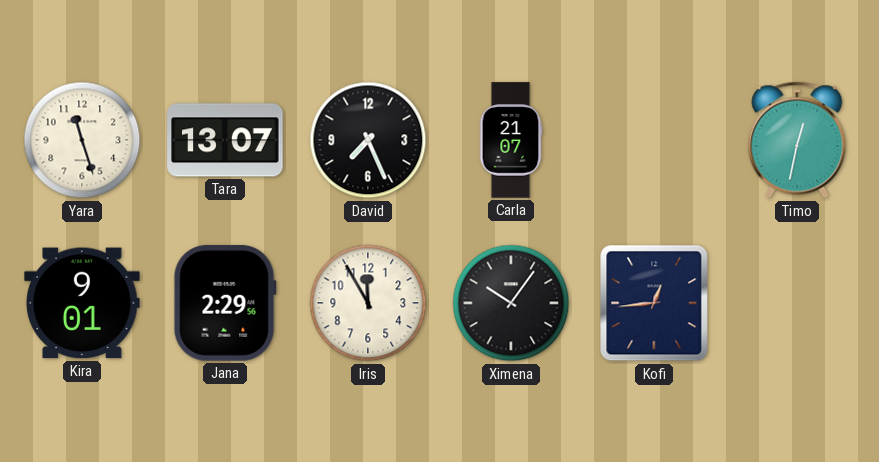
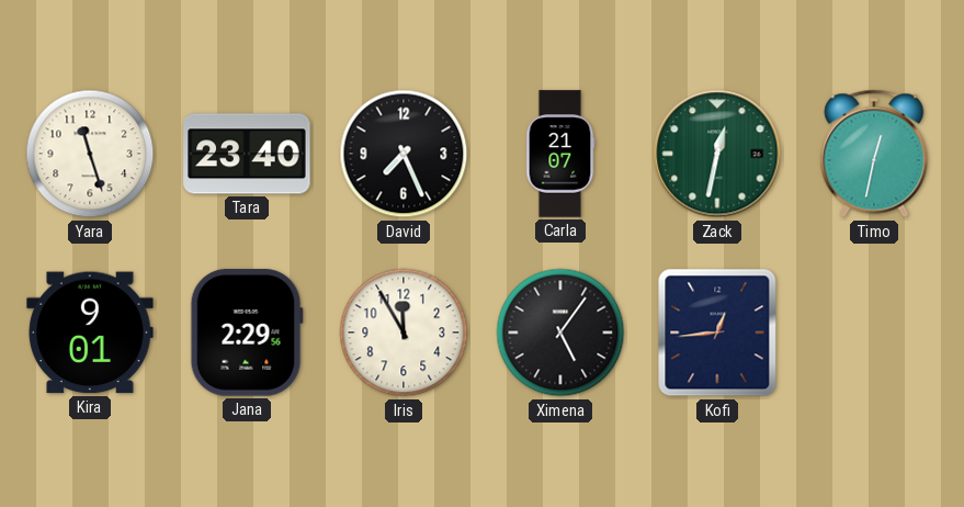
Tara: 13:07 -> 23:40 (247, 154)
Zack: none -> 12:32 (717, 154)
Ximena: 10:06 -> 5:06 (560, 333)
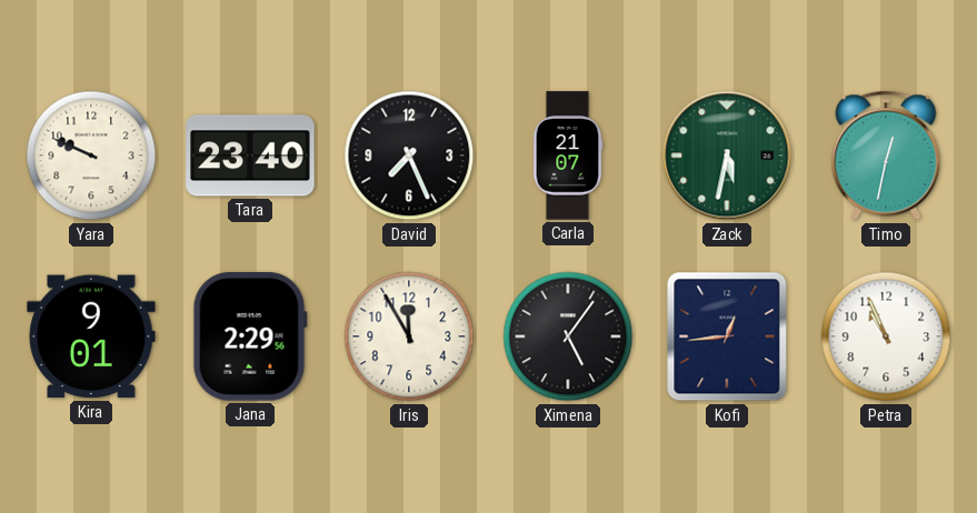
Yara: 11:27 -> 9:49 (91, 155)
Zack: 12:32 -> 5:32 (727, 155)
Petra: none -> 10:56 (886, 336)
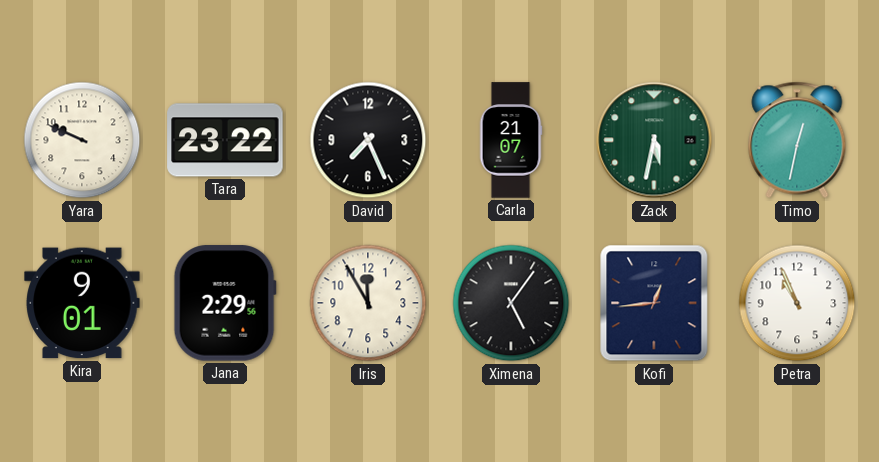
Tara: 23:40 -> 23:22 (225, 140)
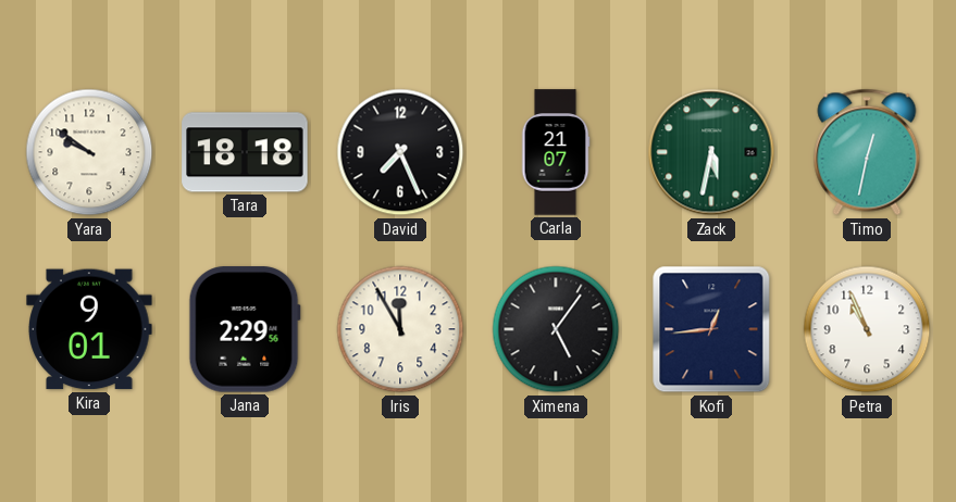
Yara: 9:49 -> 9:51 (89, 152)
Tara: 23:22 -> 18:18 (245, 152)
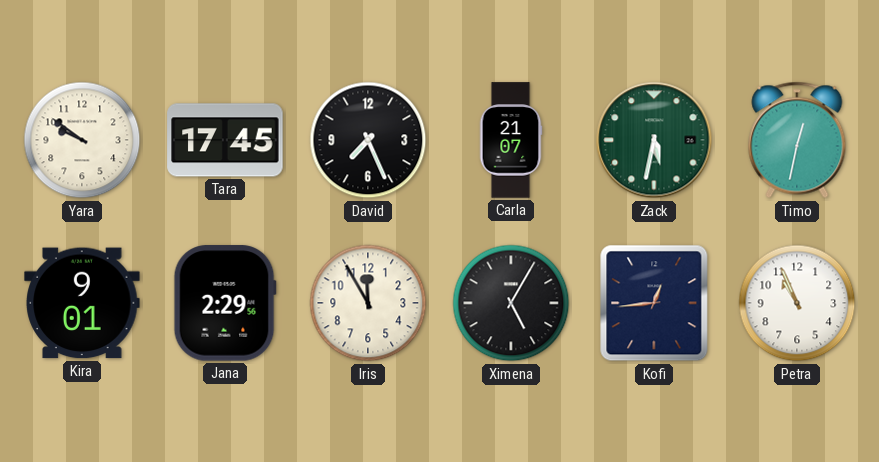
Tara: 18:18 -> 17:45 (225, 140)
Ximena: 5:06 -> 5:05 (511, 303)
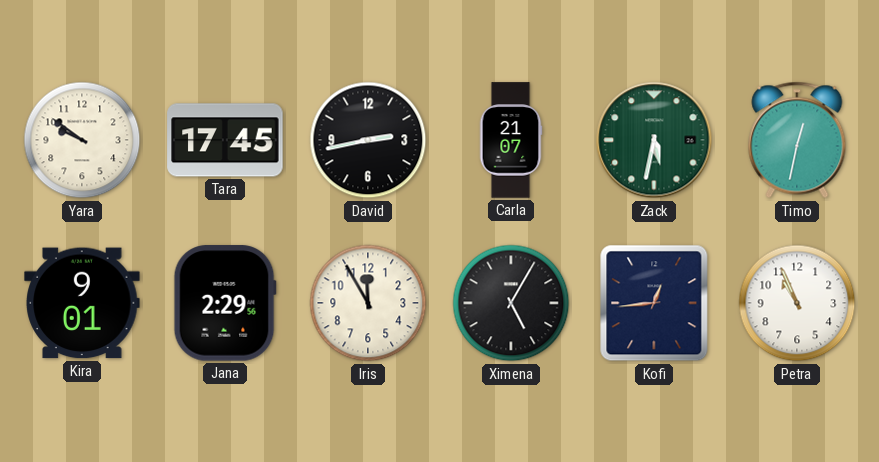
David: 7:26 -> 2:43 (368, 140)
